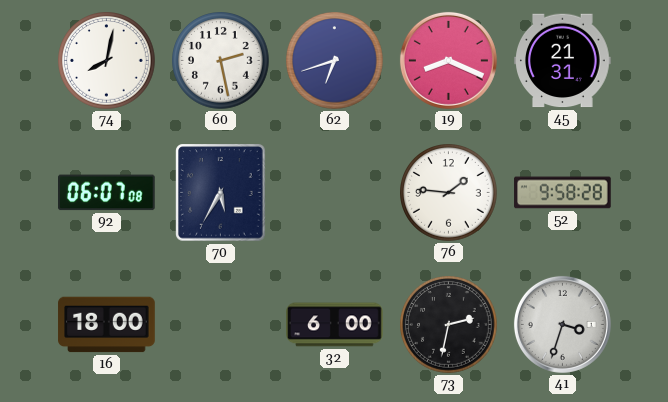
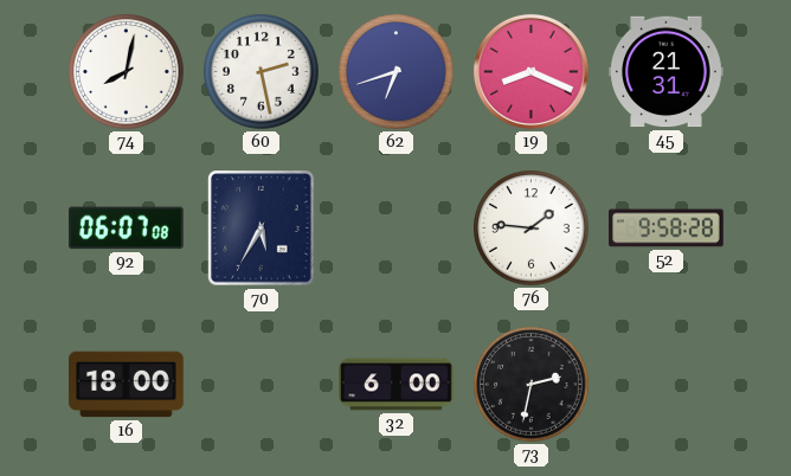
41: 3:33 -> none (562, 324)
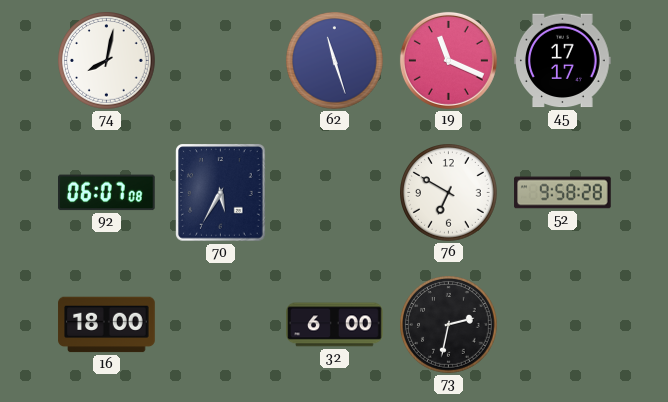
60: 2:28 -> none (262, 72)
62: 6:42 -> 11:27 (335, 61)
19: 8:19 -> 11:19 (448, 60)
45: 21:31 -> 17:17 (563, 61)
76: 1:46 -> 6:50 (449, 193)
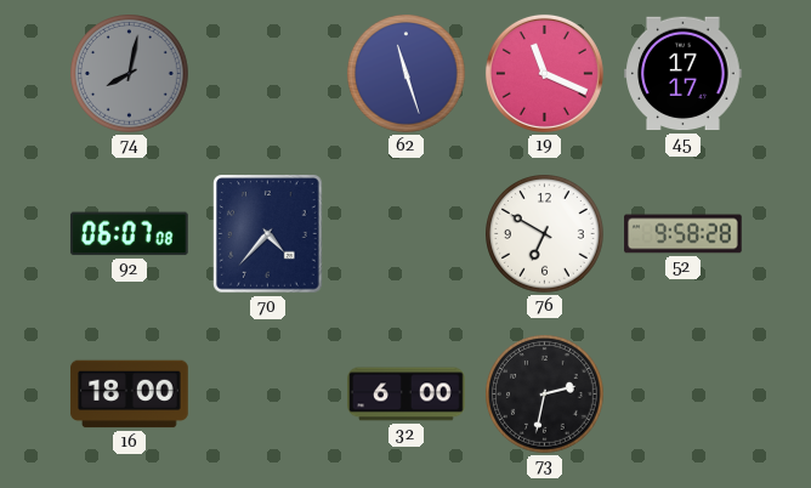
74 dial: white -> grey (130, 74)
70: 5:35 -> 4:37 (268, 234)
